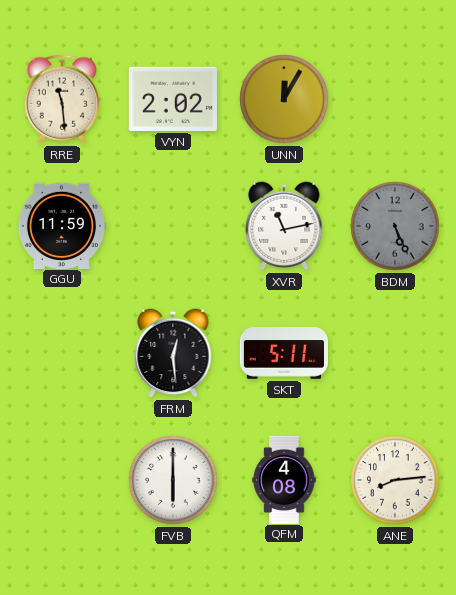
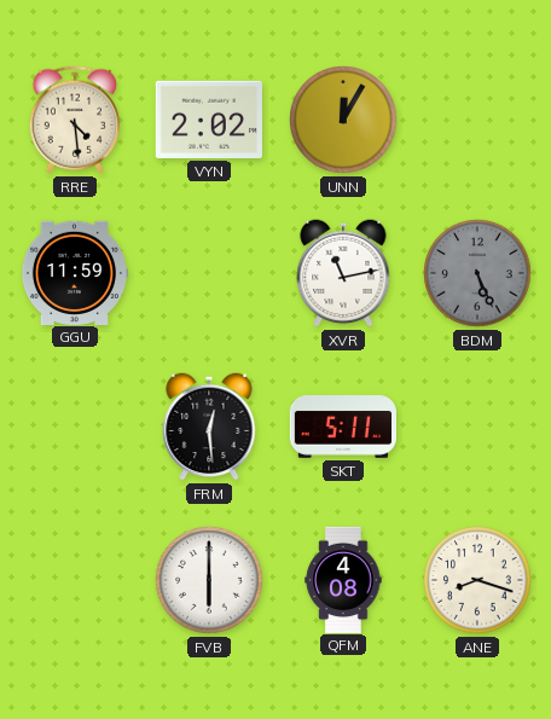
RRE: 11:29 -> 4:29 (74, 120)
ANE: 8:14 -> 8:18 (477, 580)
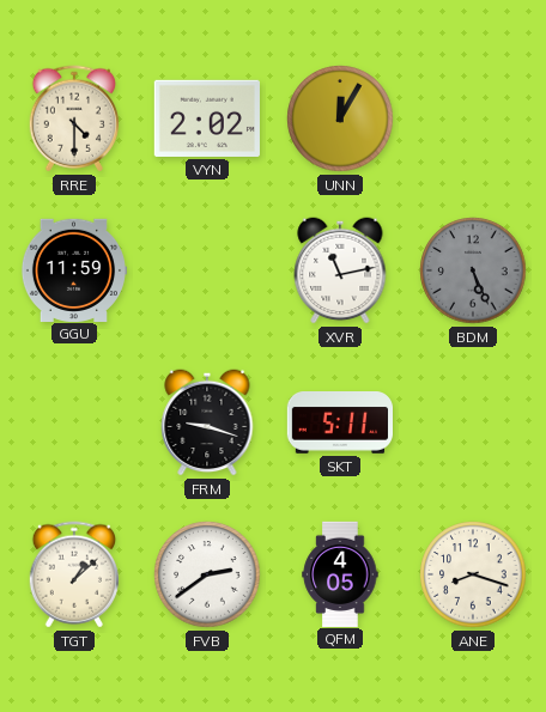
RRE: 4:29 -> 4:30 (73, 118)
FRM: 12:29 -> 9:18 (207, 422)
TGT: none -> 1:08 (73, 574)
FVB: 6:00 -> 2:39 (207, 574)
QFM: 4:08 -> 4:05 (340, 573)
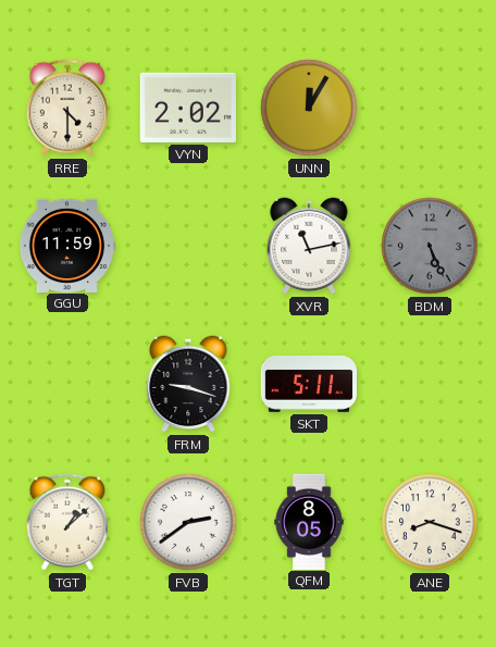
QFM: 4:05 -> 8:05 (309, 521)
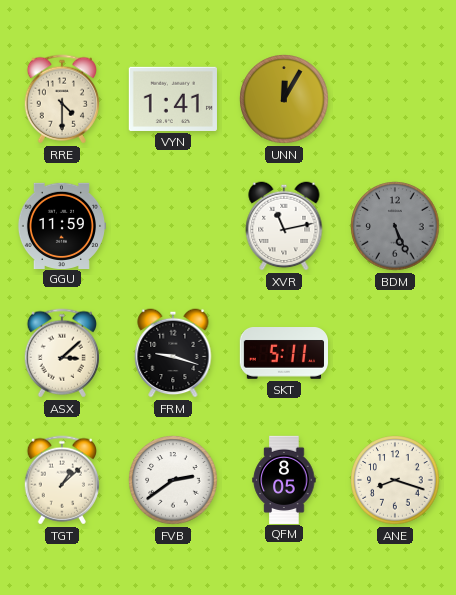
VYN: 2:02 -> 1:41 (173, 99)
ASX: none -> 3:08 (61, 353)
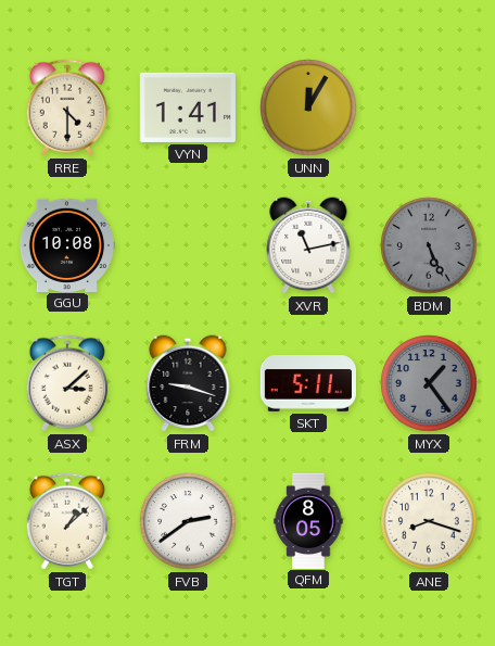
GGU: 11:59 -> 10:08 (66, 244)
MYX: none -> 1:24 (429, 383)
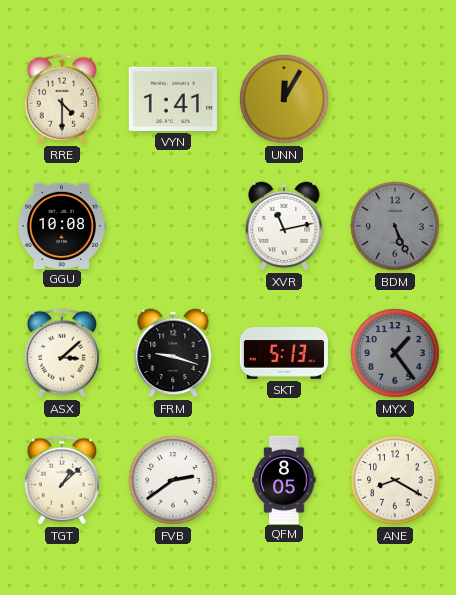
SKT: 5:11 -> 5:13 (283, 353)
ANE: 8:18 -> 8:20 (395, 480)
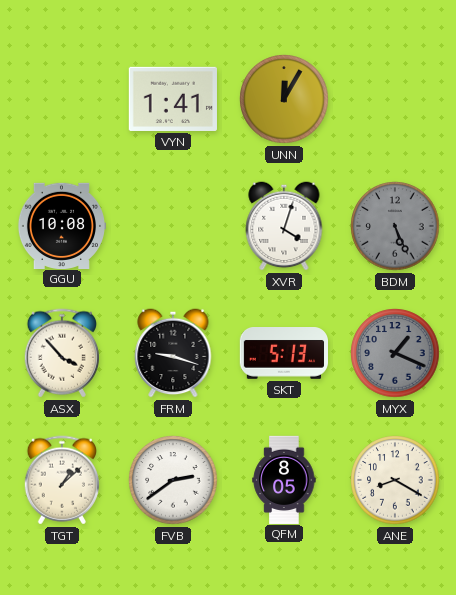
RRE: 4:30 -> none (61, 99)
XVR: 11:13 -> 4:03 (284, 226)
ASX: 3:08 -> 3:53 (61, 353)
MYX: 1:24 -> 1:19 (395, 353)
